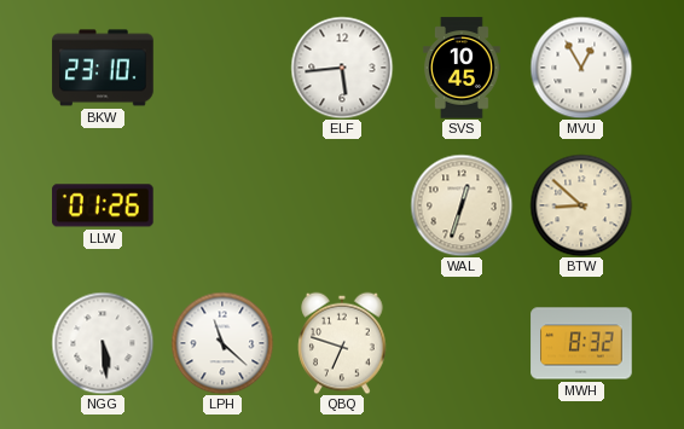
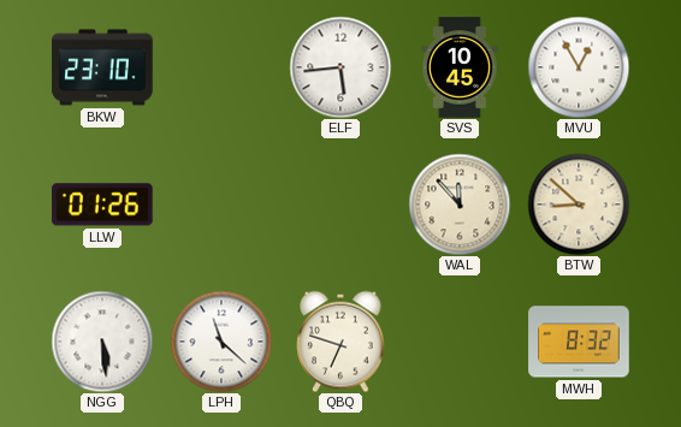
WAL: 12:33 -> 11:53 (460, 204)
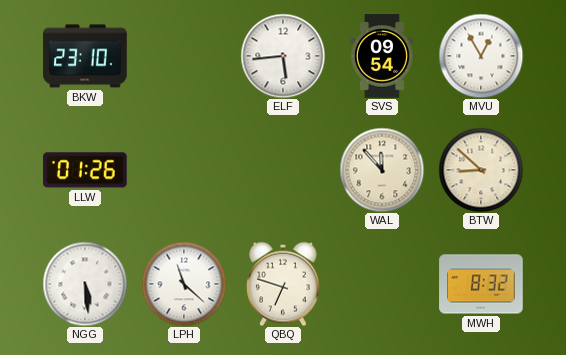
SVS: 10:45 -> 09:54 (383, 56)
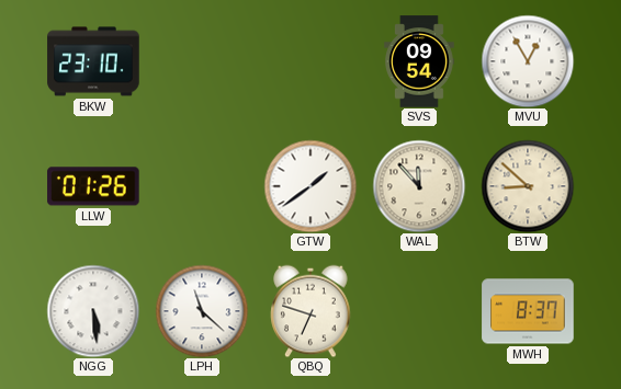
ELF: 5:44 -> none (283, 56)
GTW: none -> 1:39 (310, 186)
MWH: 8:32 -> 8:37 (528, 311)
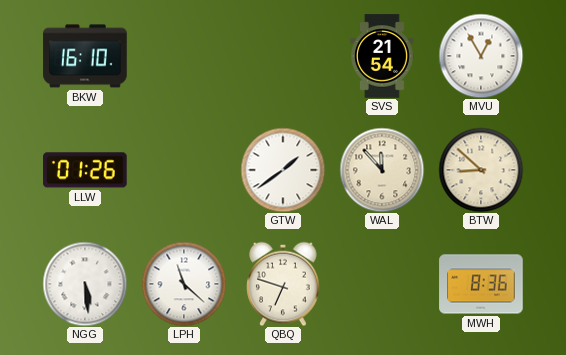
BKW: 23:10 -> 16:10 (85, 56)
SVS: 09:54 -> 21:54 (383, 56)
MWH: 8:37 -> 8:36 (481, 284)
